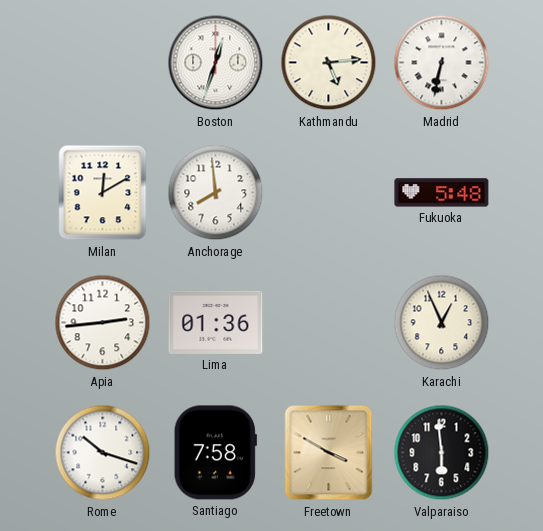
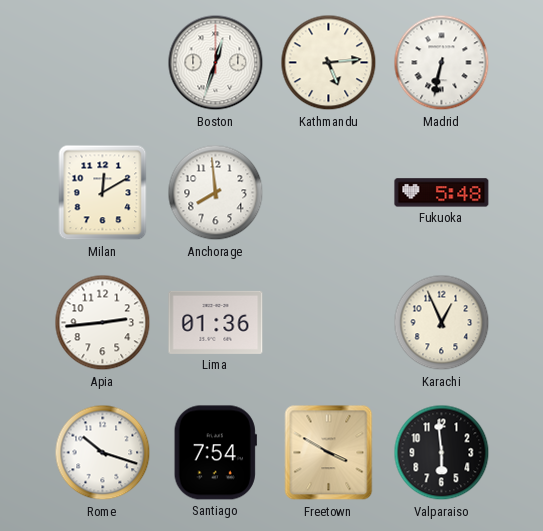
Santiago: 7:58 -> 7:54 (215, 453)
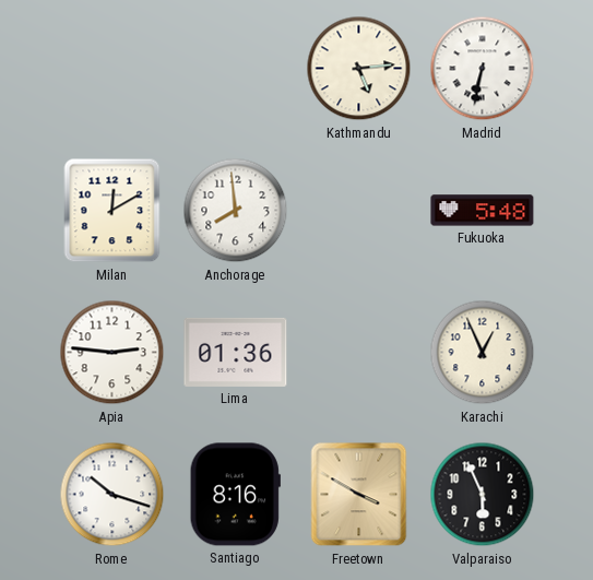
Boston: 12:33 -> none (216, 63)
Apia: 2:44 -> 2:46 (112, 353)
Santiago: 7:54 -> 8:16 (235, 495)
Valparaiso: 5:59 -> 5:56 (483, 495)
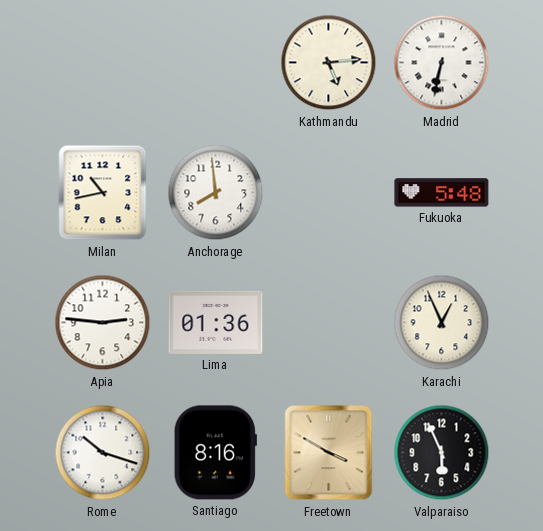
Milan: 12:10 -> 10:43 (103, 193)
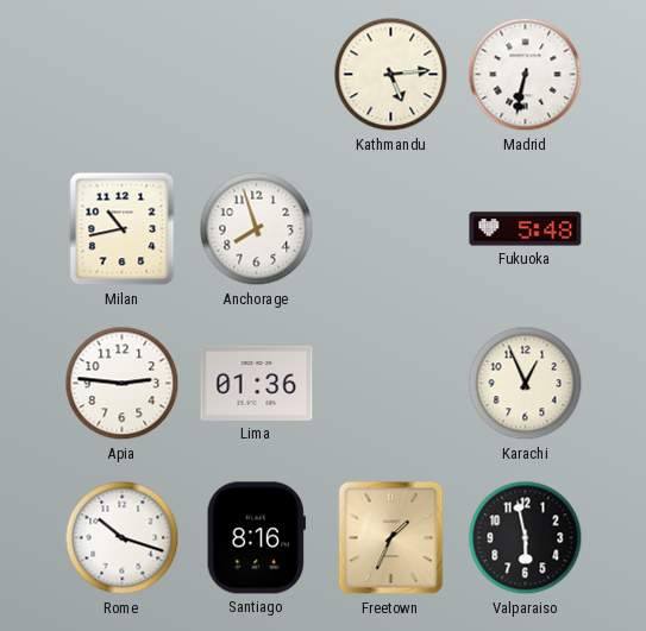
Anchorage: 7:59 -> 7:57 (257, 229)
Freetown: 3:50 -> 1:34 (391, 538)
Valparaiso: 5:56 -> 5:58 (526, 538)
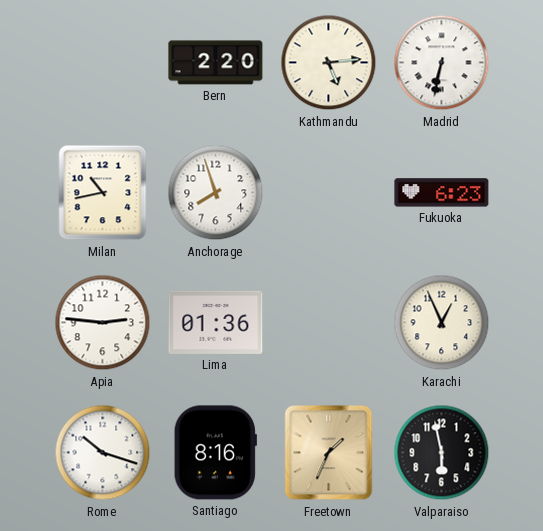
Bern: none -> 2:20 (216, 63)
Fukuoka: 5:48 -> 6:23 (442, 193)
